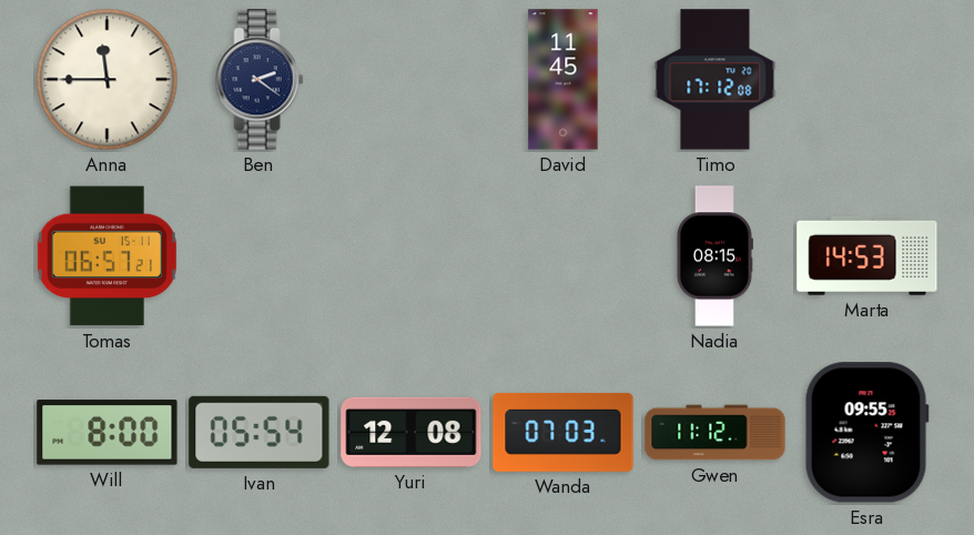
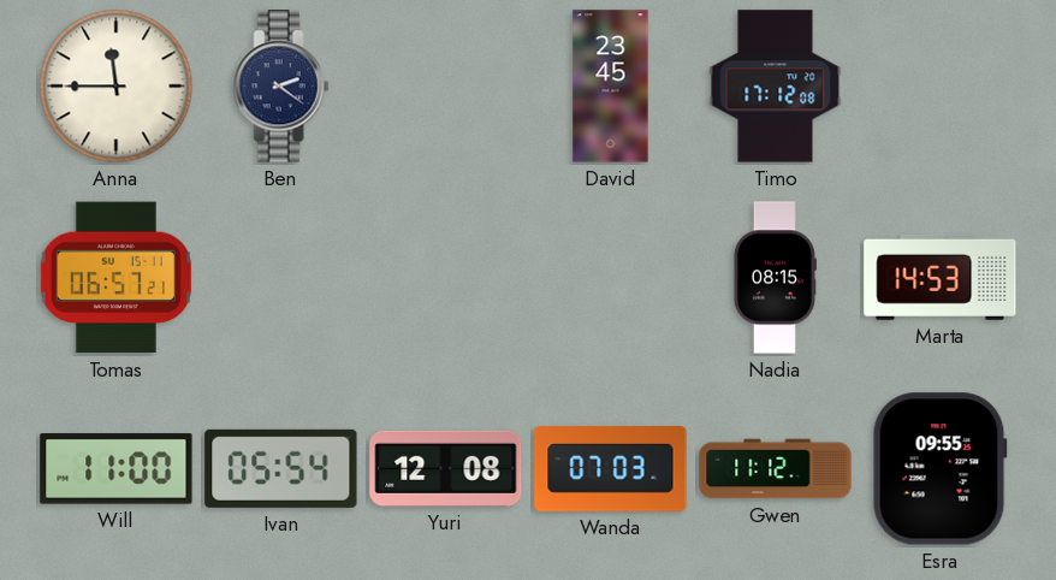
David: 11:45 -> 23:45 (611, 87)
Will: 8:00 -> 11:00 (117, 469)
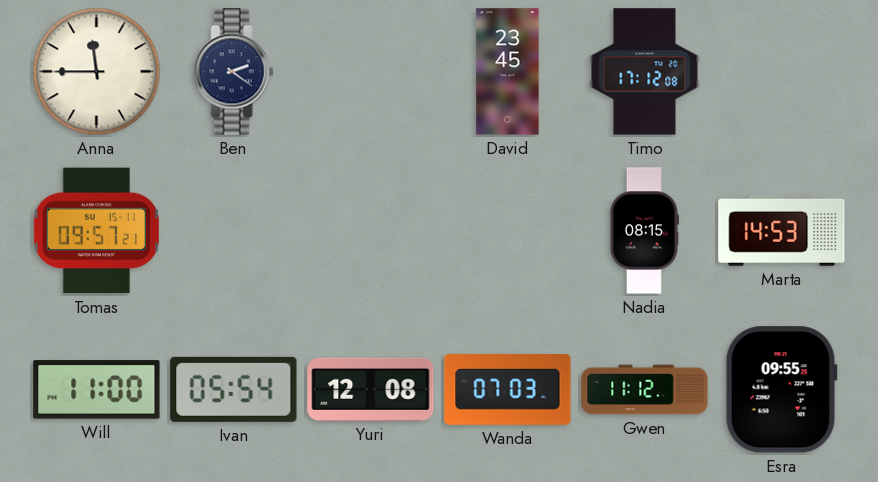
Tomas: 06:57 -> 09:57 (96, 231)
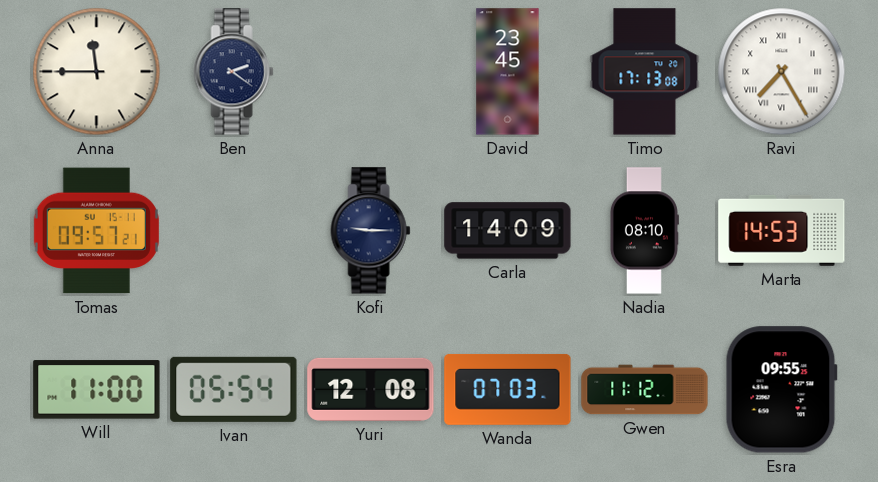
Timo: 17:12 -> 17:13 (645, 72)
Ravi: none -> 7:25 (782, 72)
Kofi: none -> 9:15 (371, 231)
Carla: none -> 14:09 (508, 231)
Nadia: 08:15 -> 08:10 (644, 231)
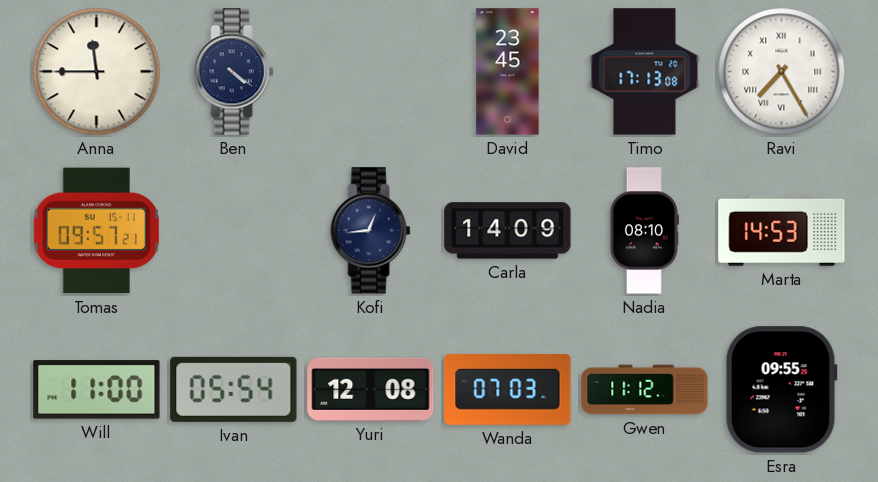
Ben: 2:21 -> 4:21 (234, 72)
Kofi: 9:15 -> 12:44 (371, 231)
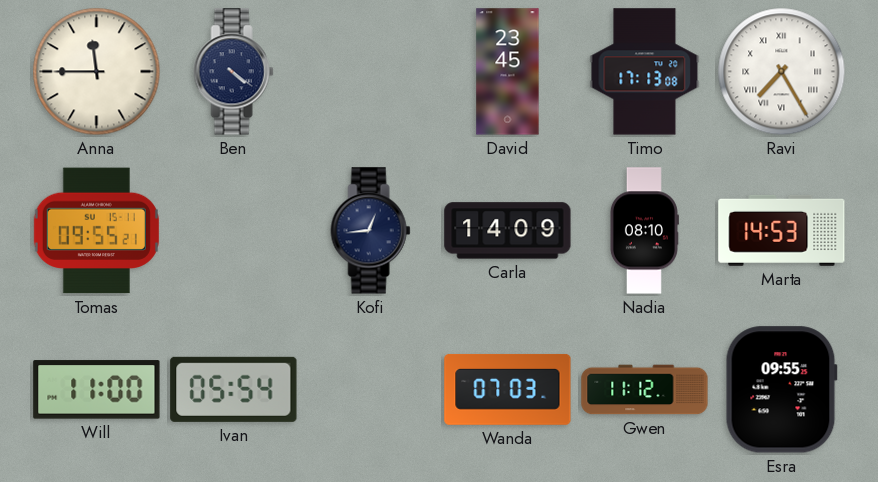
Tomas: 09:57 -> 09:55 (96, 231)
Yuri: 12:08 -> none (371, 389)
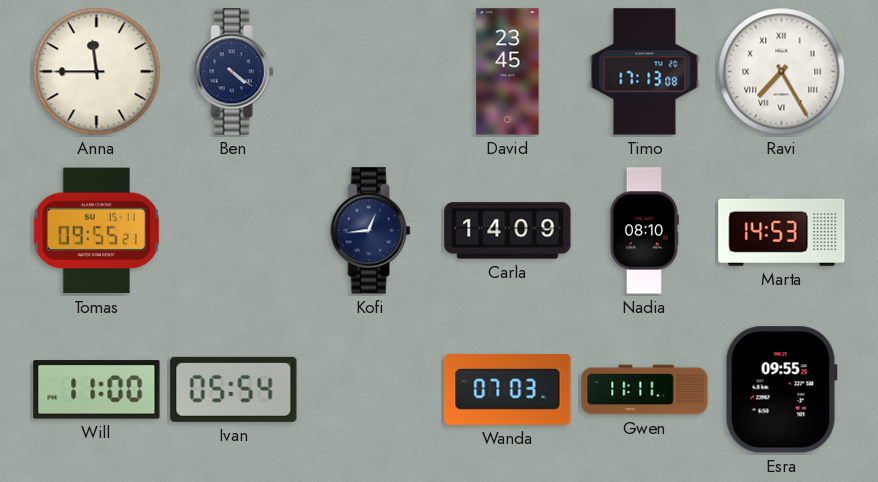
Gwen: 11:12 -> 11:11 (645, 390)
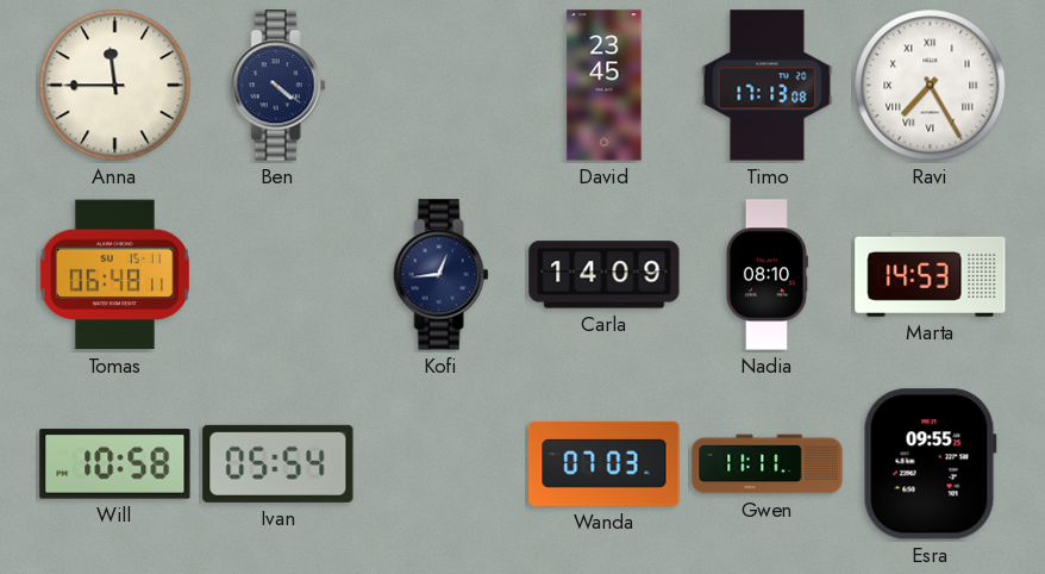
Tomas: 09:55 -> 06:48 (114, 275)
Will: 11:00 -> 10:58 (115, 464)
